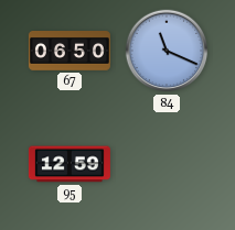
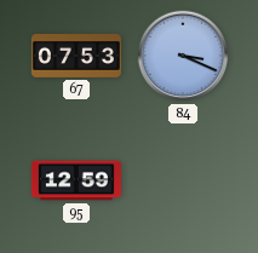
67: 06:50 -> 07:53 (76, 57)
84: 11:19 -> 3:19 (183, 56)
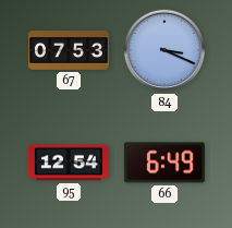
95: 12:59 -> 12:54 (69, 163)
66: none -> 6:49 (164, 163)
